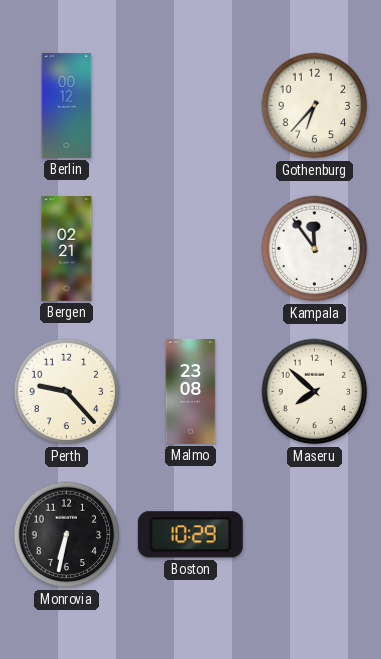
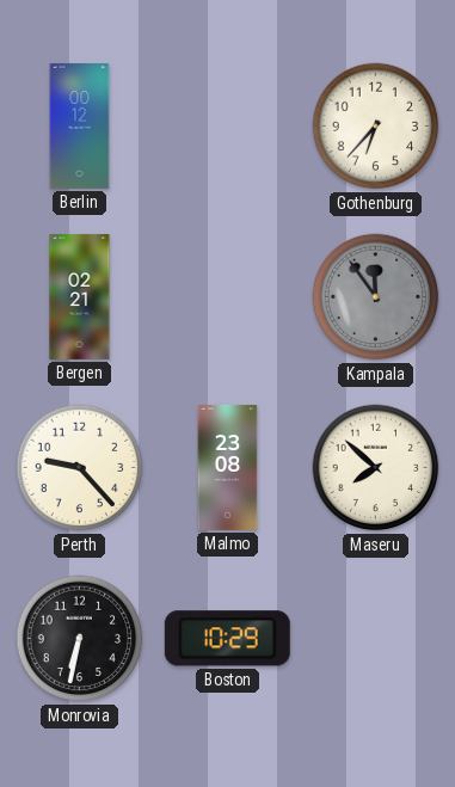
Kampala dial: white -> grey (376, 297)
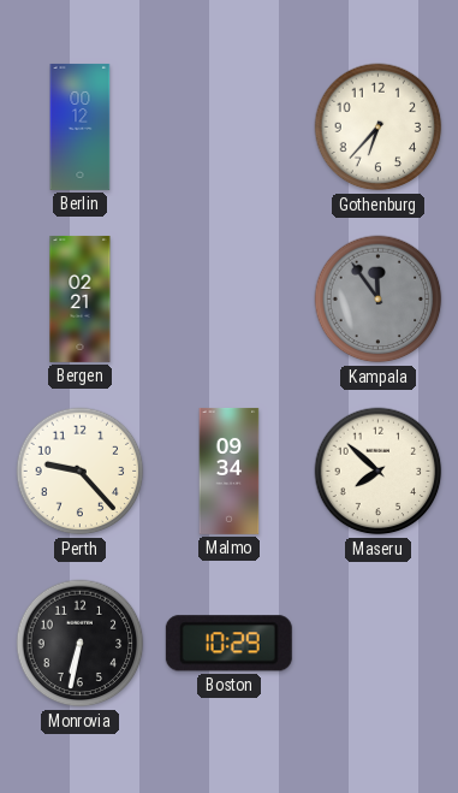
Malmo: 23:08 -> 09:34 (230, 471)
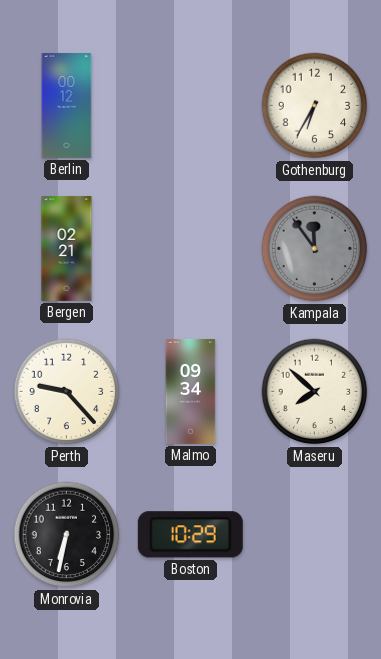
Gothenburg: 6:37 -> 6:35 (315, 106)
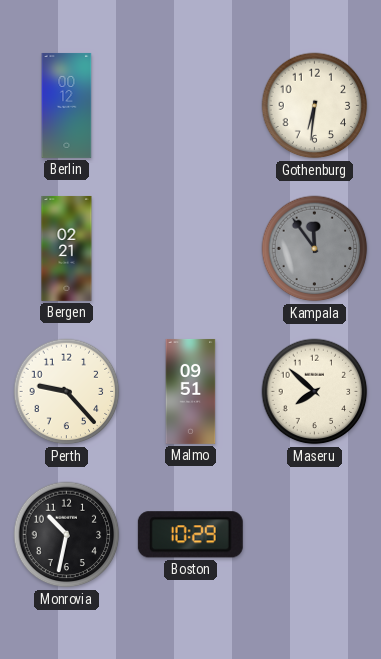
Gothenburg: 6:35 -> 6:31 (315, 106)
Malmo: 09:34 -> 09:51 (191, 391)
Monrovia: 6:32 -> 10:32 (67, 535)
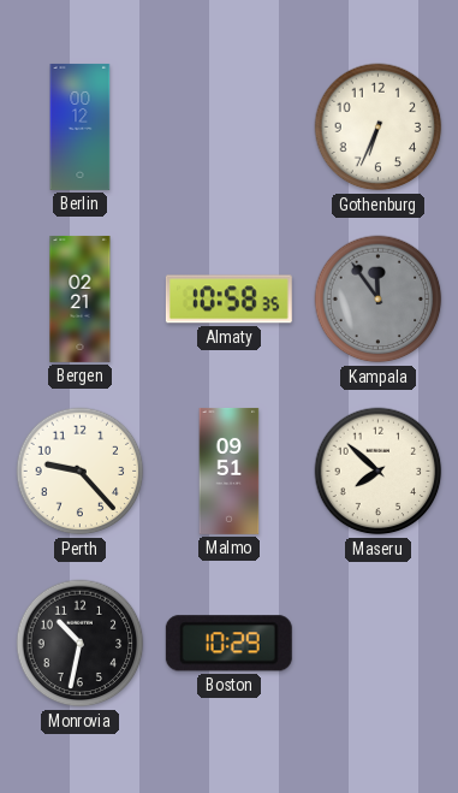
Gothenburg: 6:31 -> 6:34 (379, 128)
Almaty: none -> 10:58 (228, 300)
